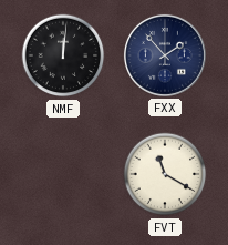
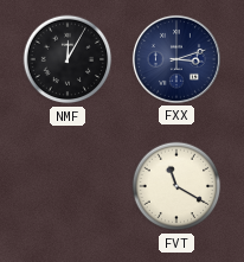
NMF: 12:01 -> 12:05 (68, 59)
FXX: 1:53 -> 3:12 (176, 59)
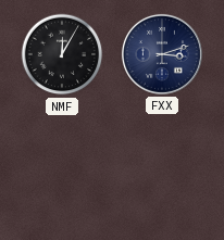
FVT: 11:20 -> none (176, 186)
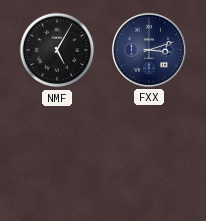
NMF: 12:05 -> 5:05 (57, 50)
